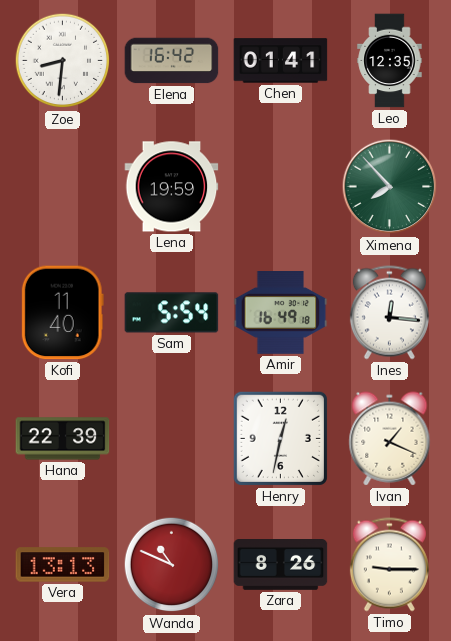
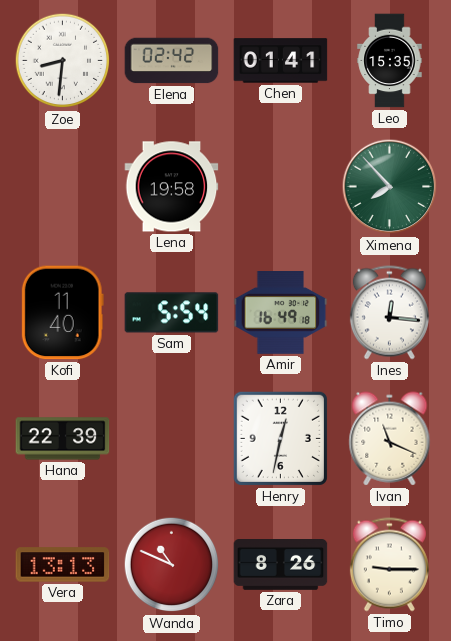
Elena: 16:42 -> 02:42 (172, 61)
Leo: 12:35 -> 15:35 (390, 61)
Lena: 19:59 -> 19:58 (172, 187)
Ivan: 1:19 -> 11:19 (390, 439)
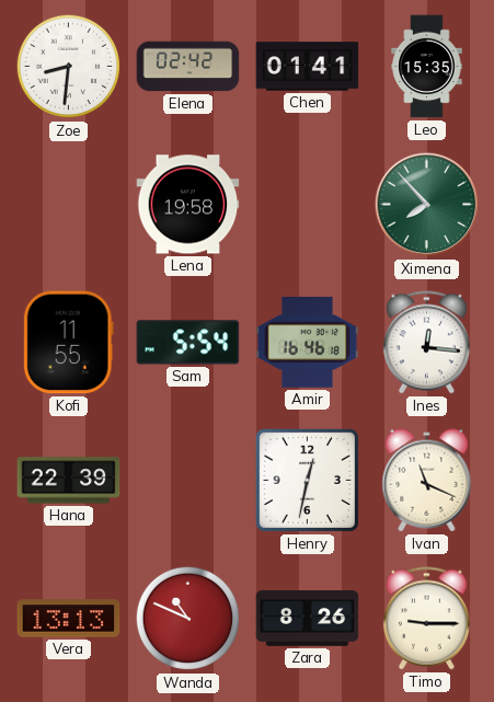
Kofi: 11:40 -> 11:55 (68, 343)
Amir: 16:49 -> 16:46 (308, 343)
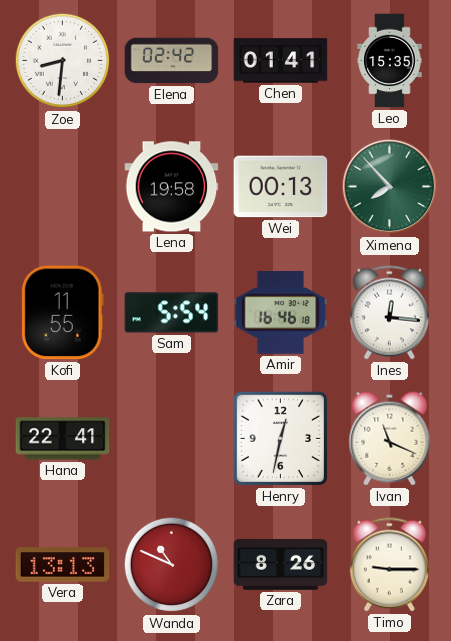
Wei: none -> 00:13 (281, 187)
Hana: 22:39 -> 22:41 (63, 439)
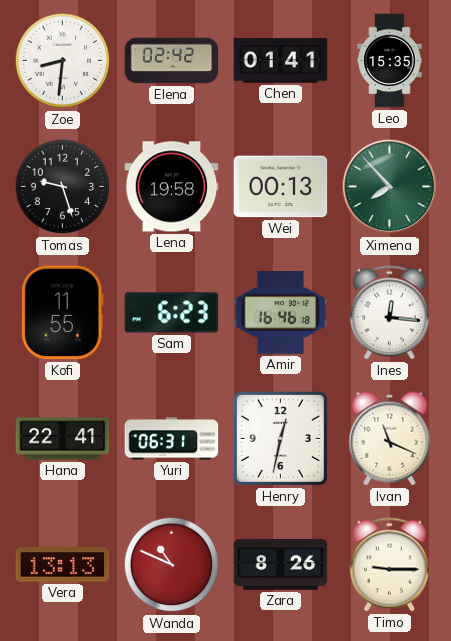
Tomas: none -> 9:27 (63, 187)
Sam: 5:54 -> 6:23 (172, 313)
Yuri: none -> 06:31 (172, 439)
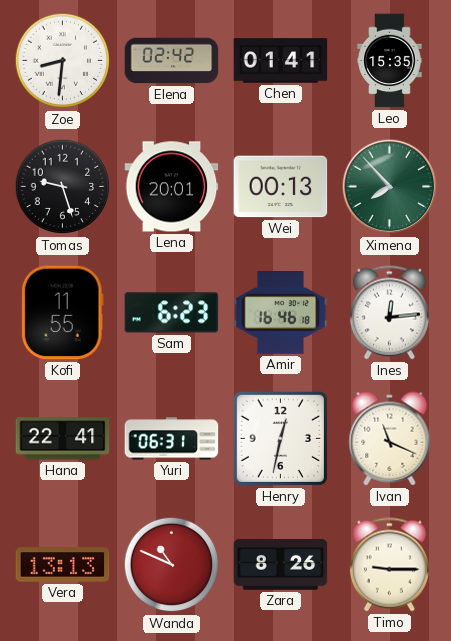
Lena: 19:58 -> 20:01 (172, 187)
Ines: 12:16 -> 12:14 (389, 313)
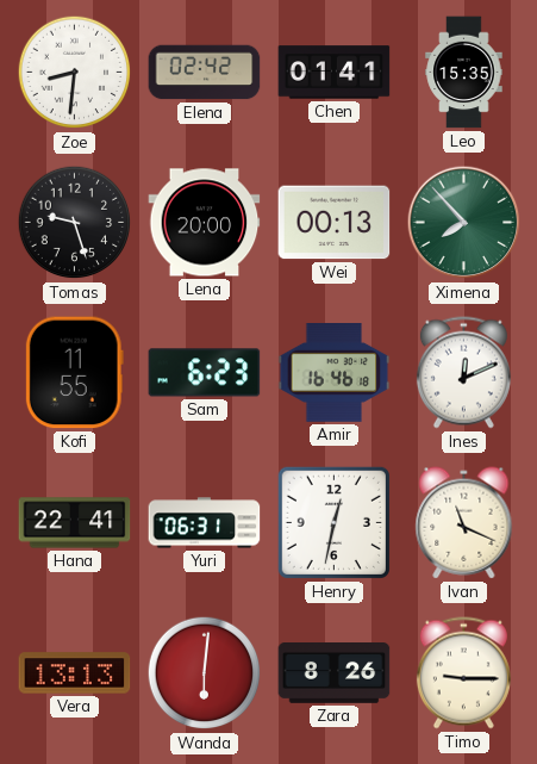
Lena: 20:01 -> 20:00 (205, 223)
Ines: 12:14 -> 12:11 (463, 373)
Wanda: 10:49 -> 6:01 (205, 673)
